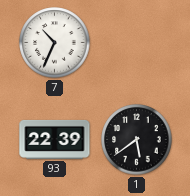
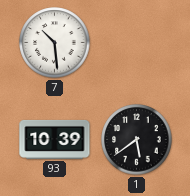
7: 10:34 -> 10:29 (55, 43)
93: 22:39 -> 10:39 (55, 139)
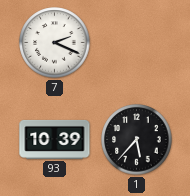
7: 10:29 -> 2:19 (55, 43)
1: 5:39 -> 5:37 (137, 140)
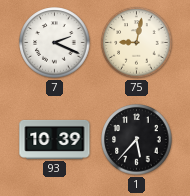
75: none -> 9:02 (137, 43)
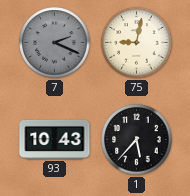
7 dial: white -> grey (55, 43)
93: 10:39 -> 10:43 (55, 139)
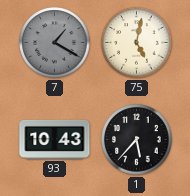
7: 2:19 -> 1:20 (55, 43)
75: 9:02 -> 5:02 (137, 43)
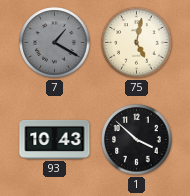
1: 5:37 -> 3:52 (137, 140)
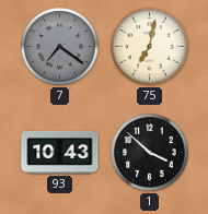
7: 1:20 -> 7:21 (60, 47)
75: 5:02 -> 7:02 (150, 47)
